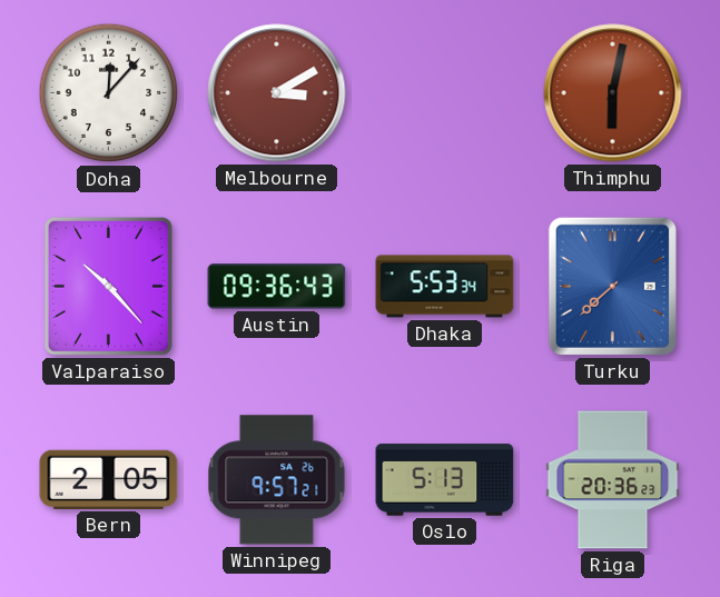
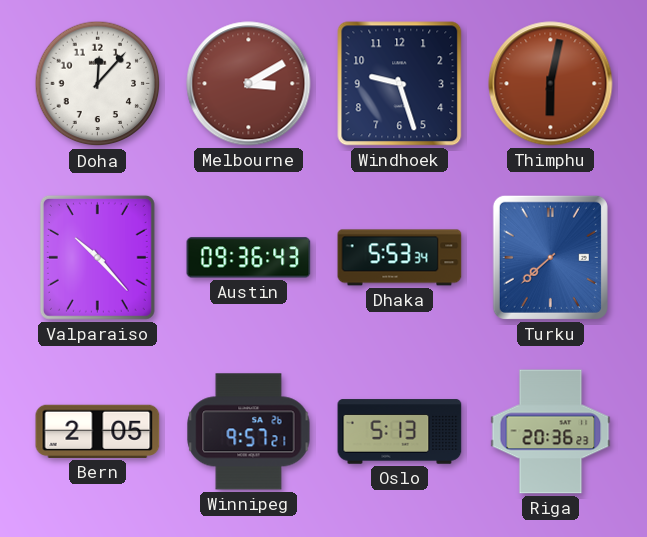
Windhoek: none -> 9:27 (400, 84)
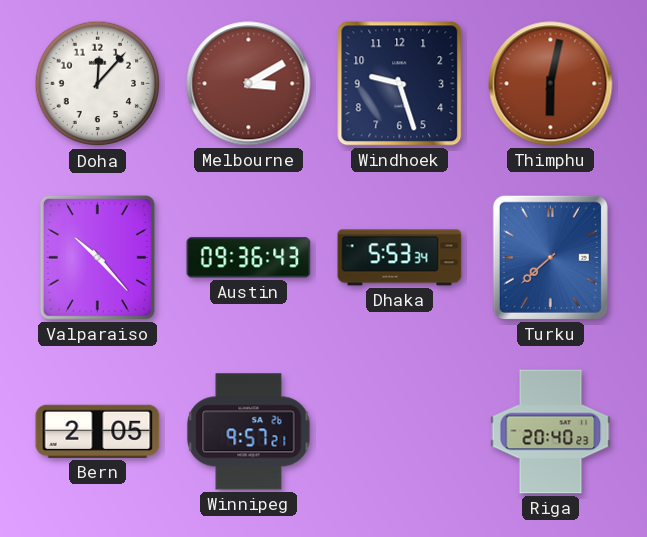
Oslo: 5:13 -> none (400, 432)
Riga: 20:36 -> 20:40 (551, 432)
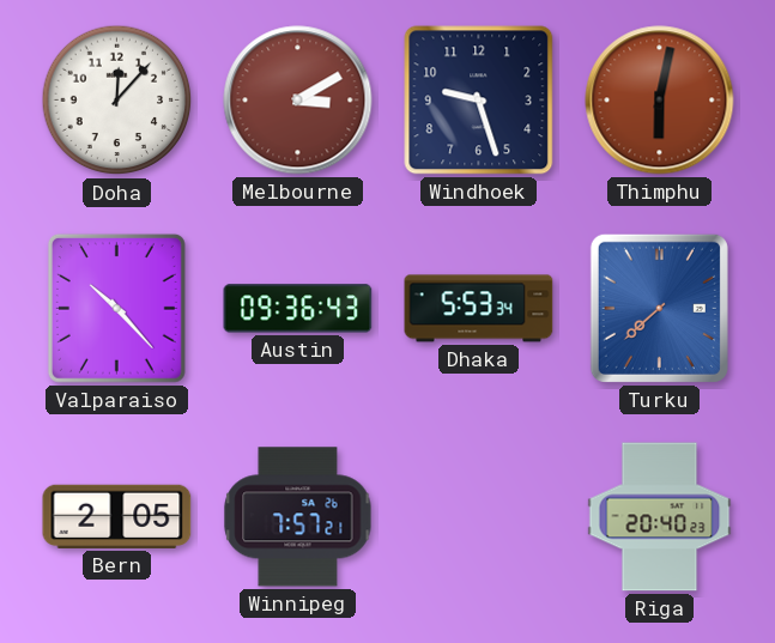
Winnipeg: 9:57 -> 7:57 (298, 517)
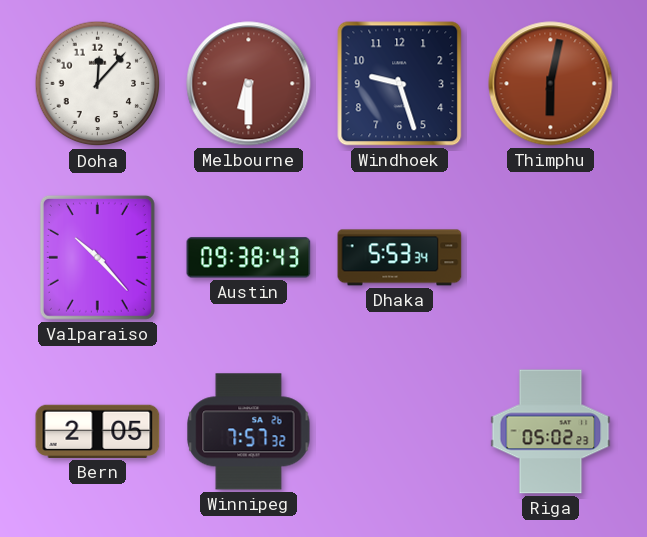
Melbourne: 3:10 -> 6:30 (249, 84)
Austin: 09:36 -> 09:38 (249, 258)
Turku: 7:38 -> none (659, 308)
Winnipeg: 7:57:21 -> 7:57:32 (249, 432)
Riga: 20:40 -> 05:02 (551, 432)
